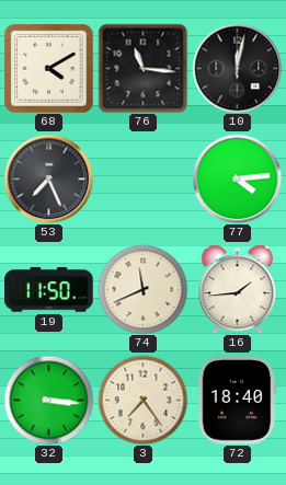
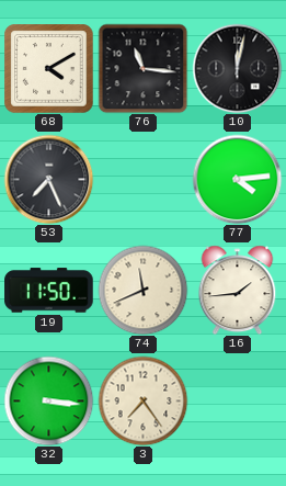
72: 18:40 -> none (238, 401)
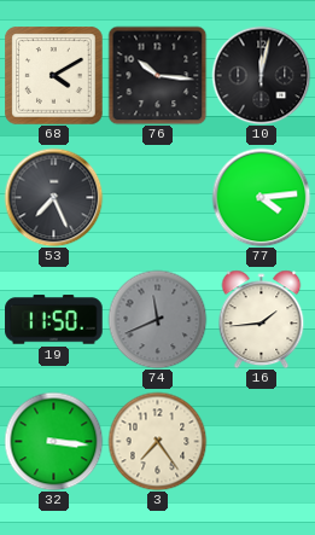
76: 11:16 -> 10:16 (157, 75)
74 dial: cream -> grey (157, 319)
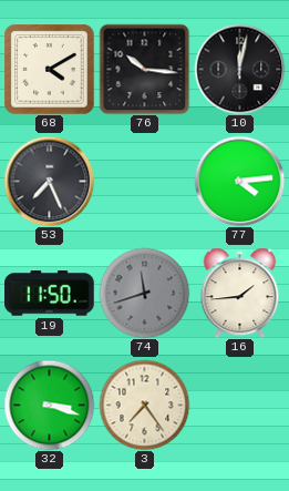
74: 11:41 -> 11:42 (144, 293)
32: 3:16 -> 3:18 (49, 405)
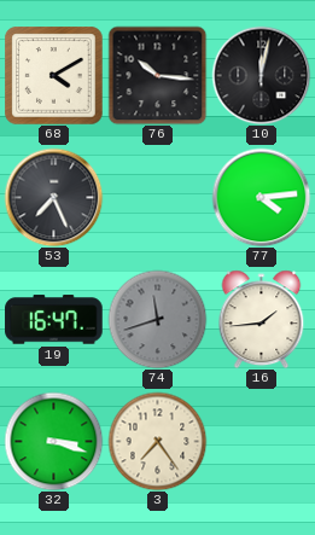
19: 11:50 -> 16:47 (54, 320)
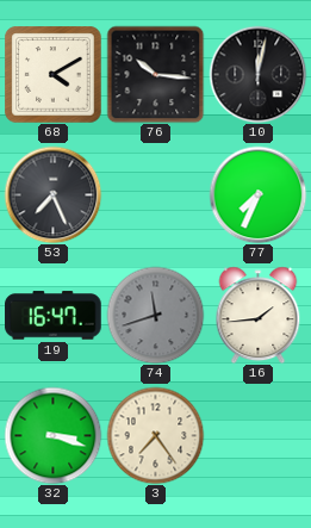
77: 4:14 -> 7:34 (257, 194)
